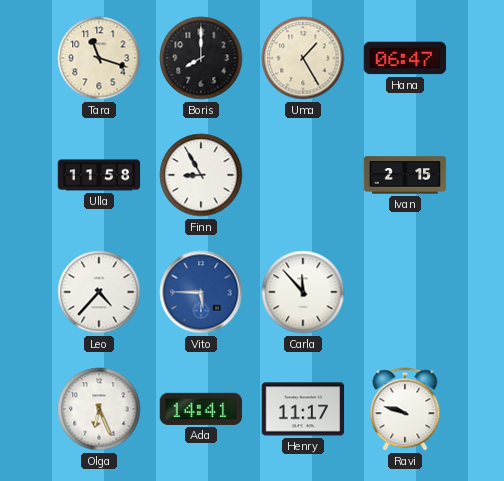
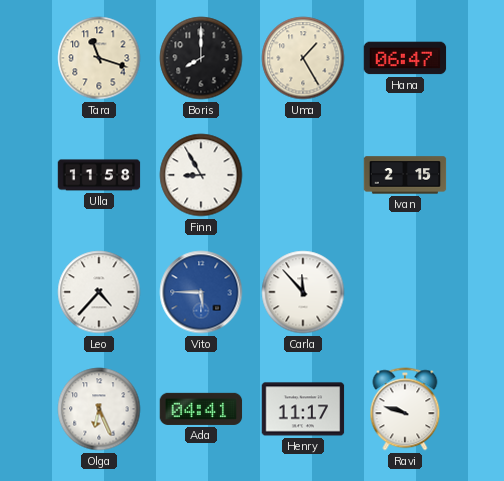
Ada: 14:41 -> 04:41 (201, 409)
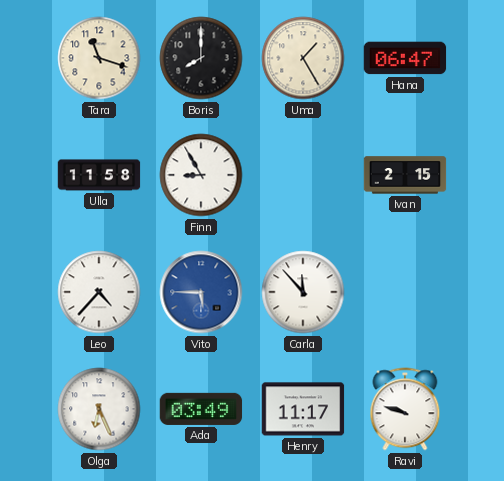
Ada: 04:41 -> 03:49 (201, 409)
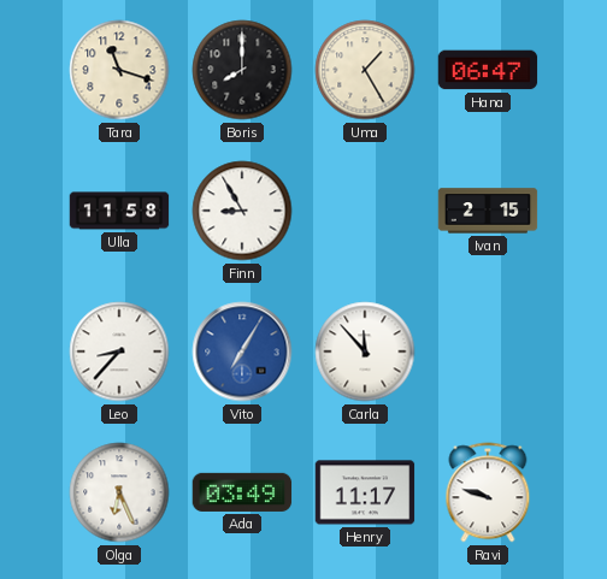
Leo: 4:37 -> 8:37 (119, 351)
Vito: 5:45 -> 7:05 (242, 351)
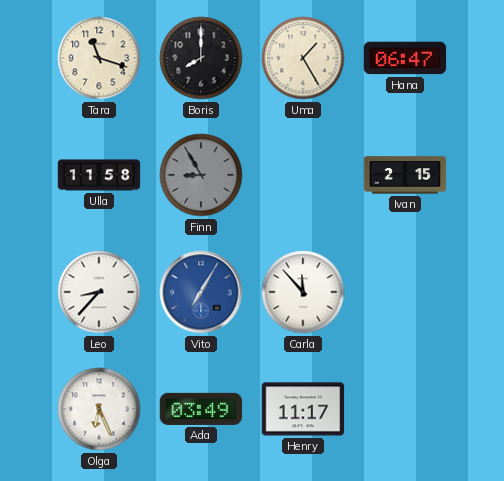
Finn dial: white -> grey (201, 175)
Ravi: 9:48 -> none (488, 492)
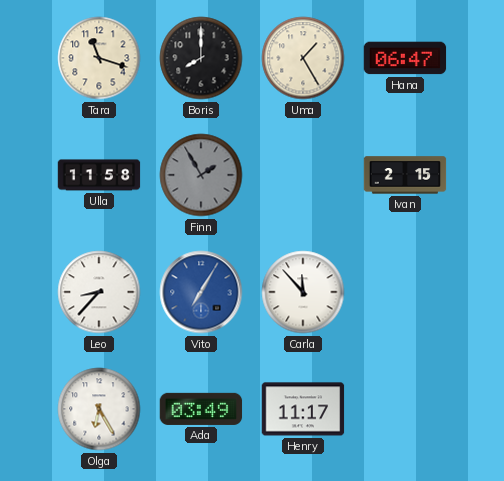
Finn: 8:55 -> 1:55 (201, 175)
Olga: 6:26 -> 6:25 (99, 409)
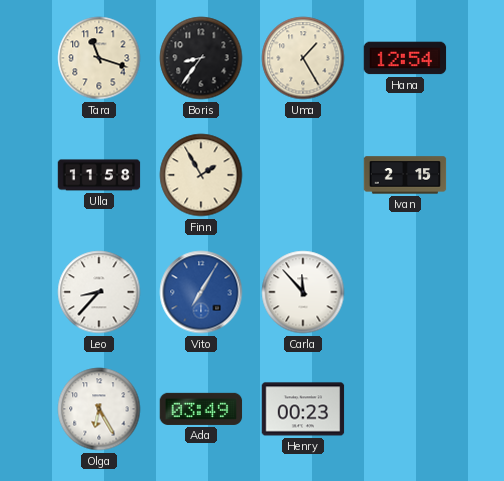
Boris: 8:00 -> 8:36 (201, 58)
Hana: 06:47 -> 12:54 (405, 58)
Finn dial: grey -> cream (201, 175)
Henry: 11:17 -> 00:23 (303, 409)
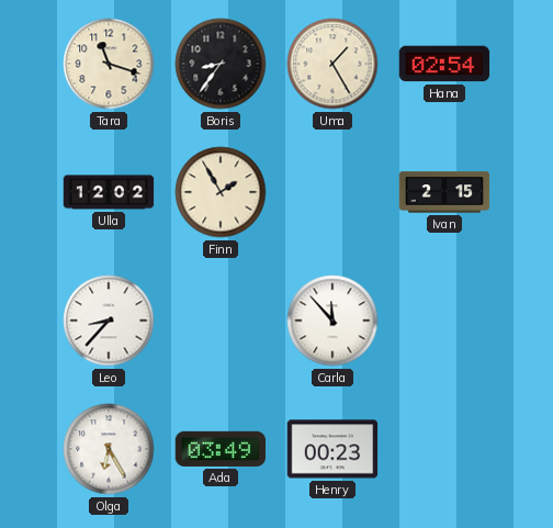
Hana: 12:54 -> 02:54 (444, 64)
Ulla: 11:58 -> 12:02 (109, 192)
Vito: 7:05 -> none (201, 292)
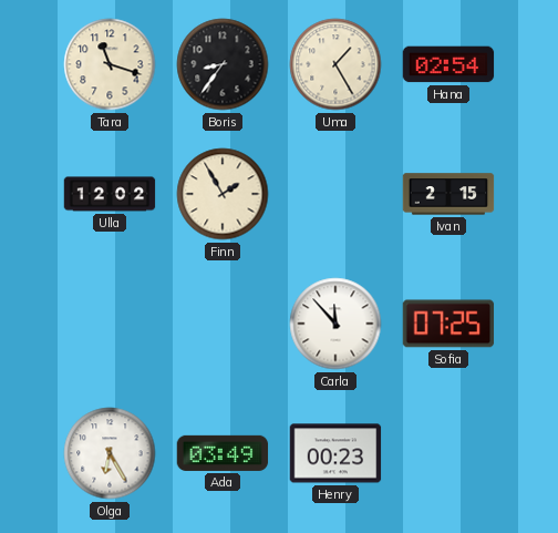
Leo: 8:37 -> none (109, 321)
Sofia: none -> 07:25 (448, 324)
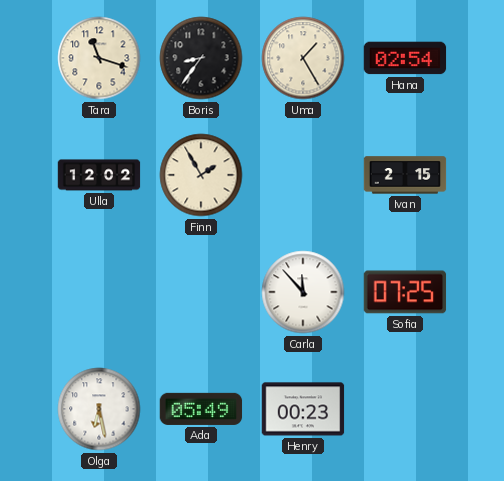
Olga: 6:25 -> 6:28 (99, 409)
Ada: 03:49 -> 05:49 (201, 409)
